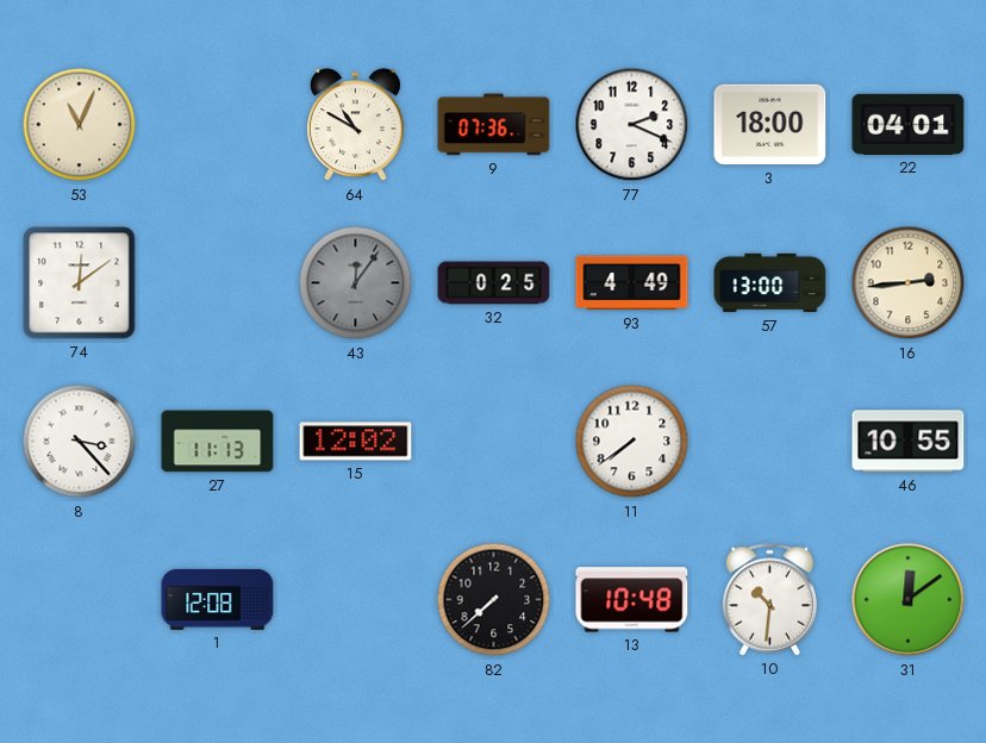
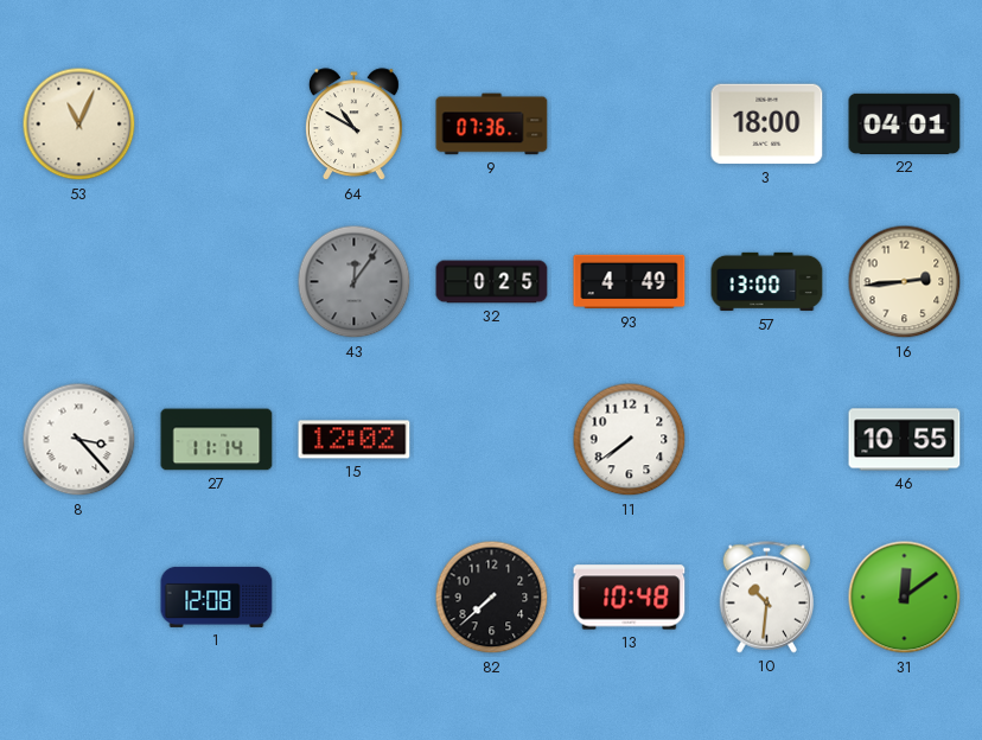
77: 2:19 -> none (632, 125)
74: 12:09 -> none (80, 283)
27: 11:13 -> 11:14 (217, 440)
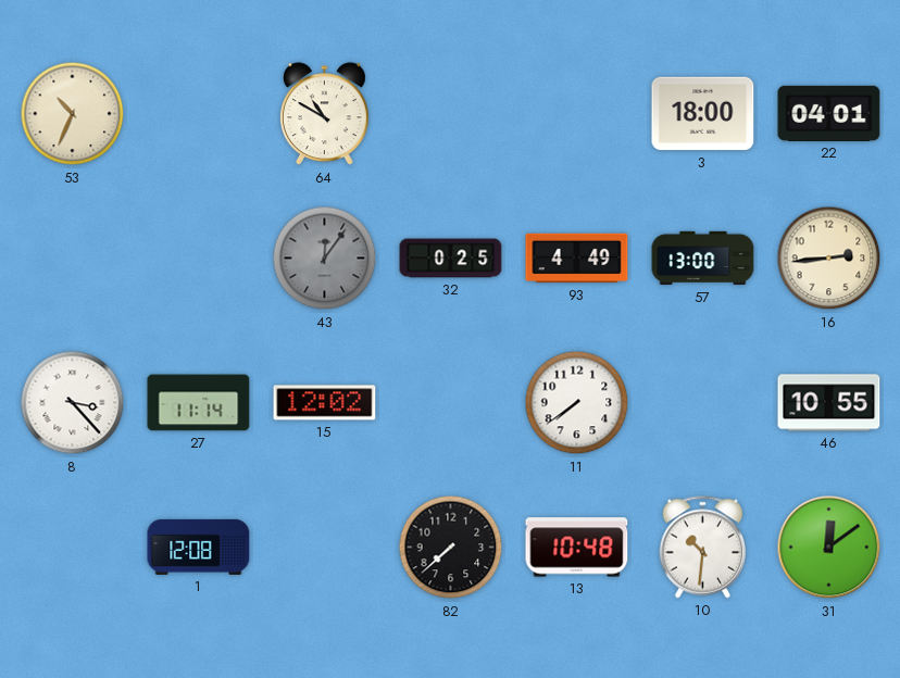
53: 11:04 -> 10:34 (73, 114)
9: 07:36 -> none (492, 125)
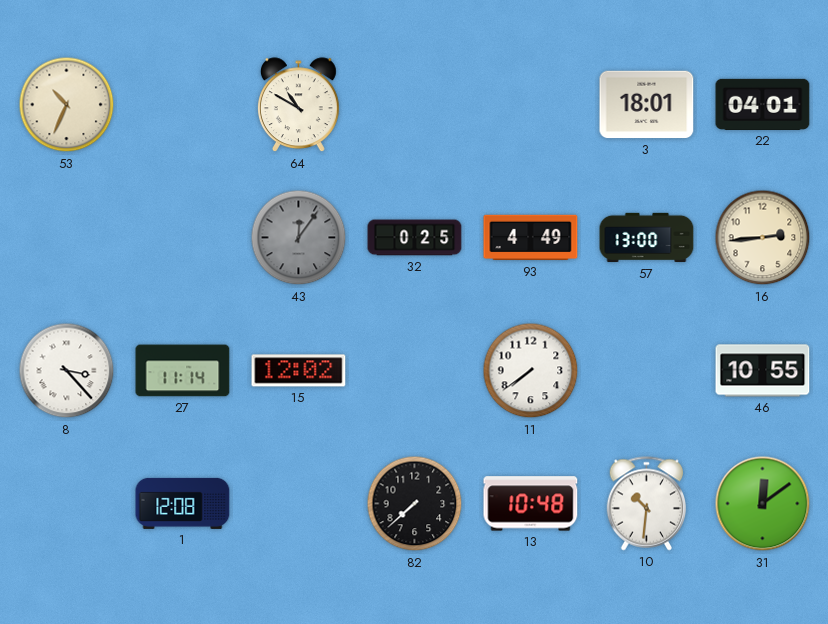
3: 18:00 -> 18:01 (647, 105)
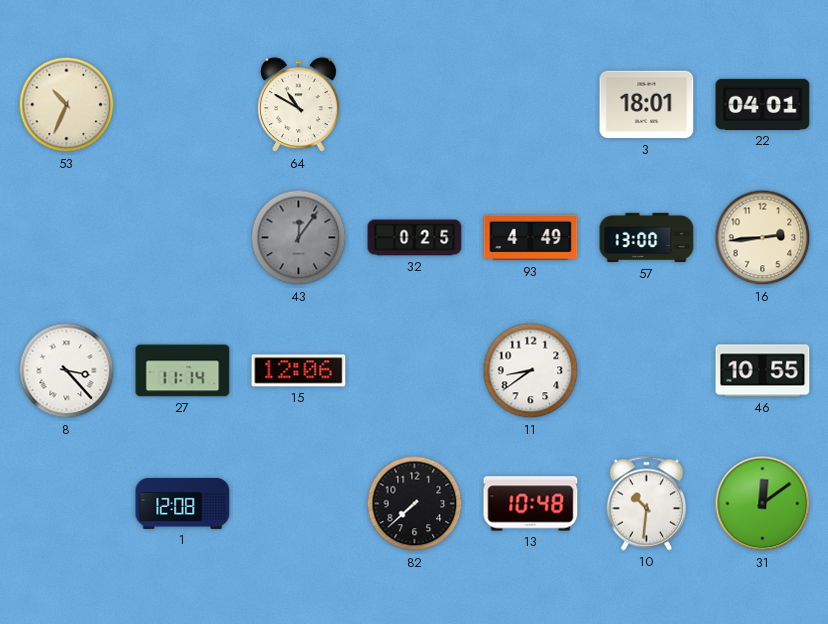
15: 12:02 -> 12:06 (299, 371)
11: 7:39 -> 8:39 (531, 371)
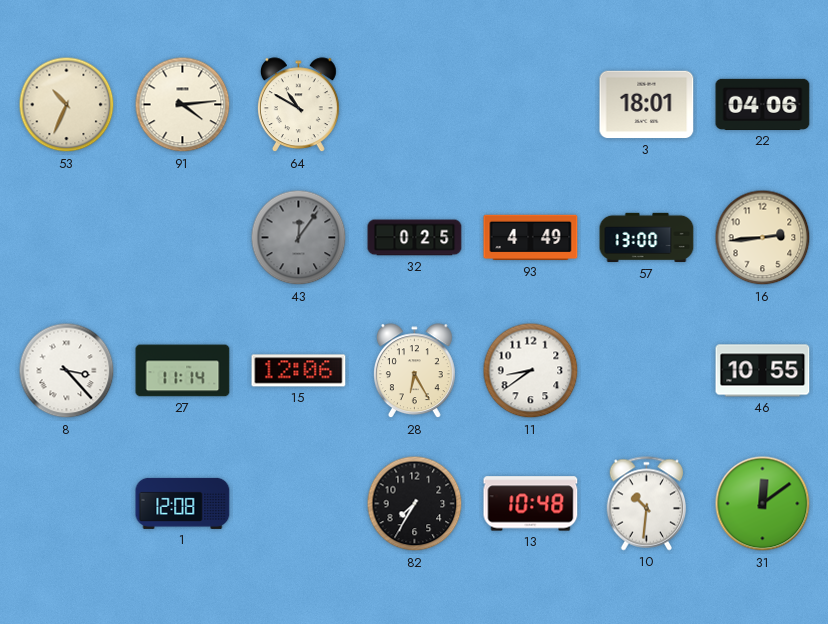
91: none -> 4:14 (183, 105)
22: 04:01 -> 04:06 (763, 104)
28: none -> 6:25 (414, 371)
82: 7:38 -> 7:35 (415, 504)
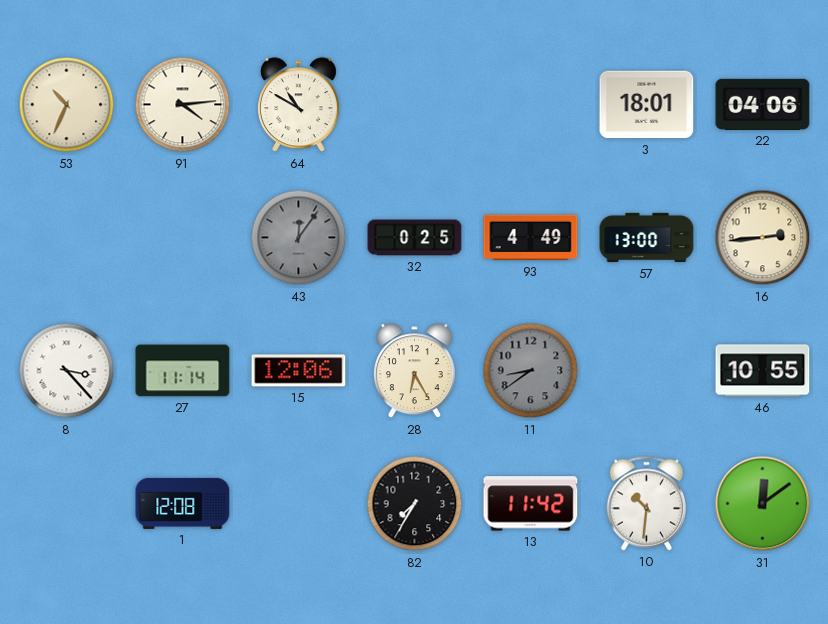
11 dial: white -> grey (531, 371)
13: 10:48 -> 11:42 (531, 504)
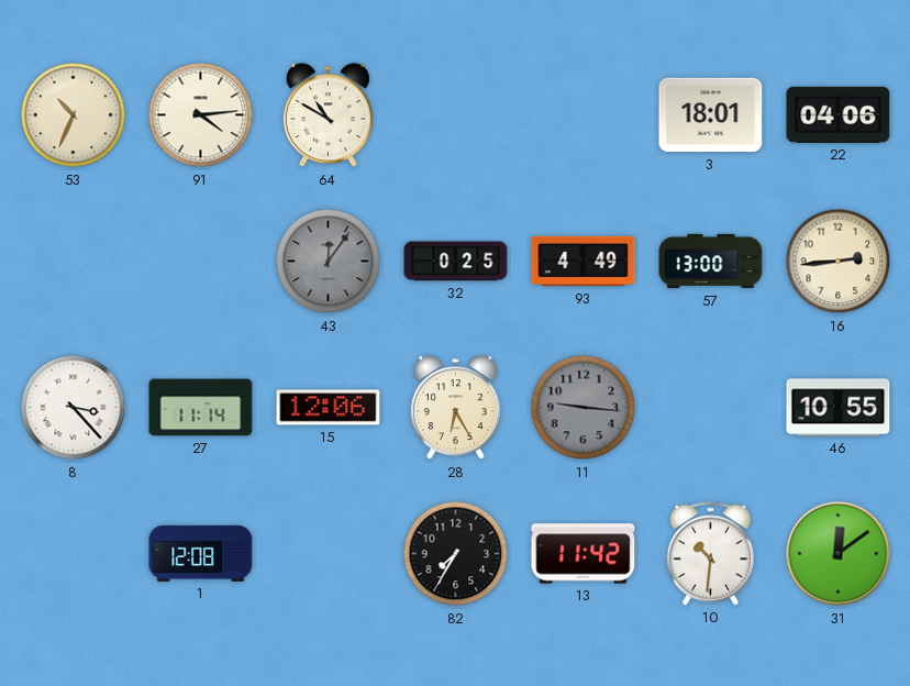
11: 8:39 -> 9:16 (584, 408)
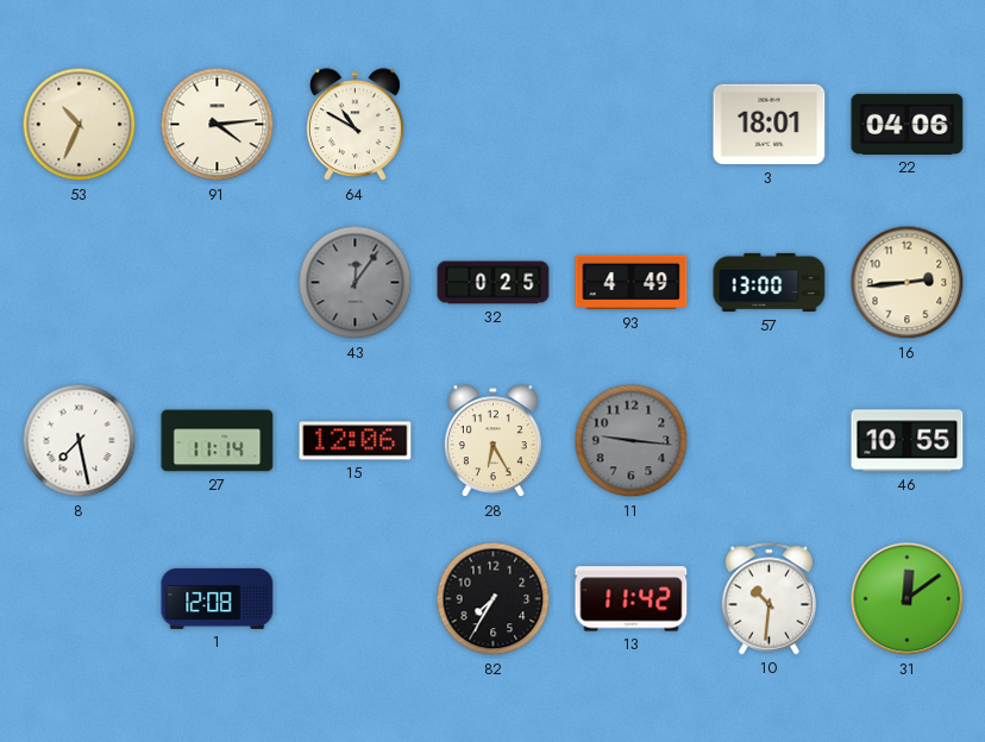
8: 3:23 -> 7:28 (80, 441)
